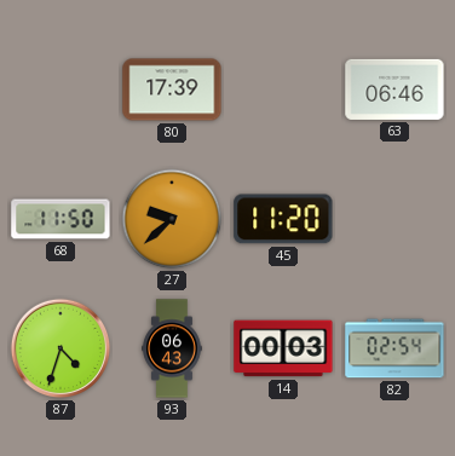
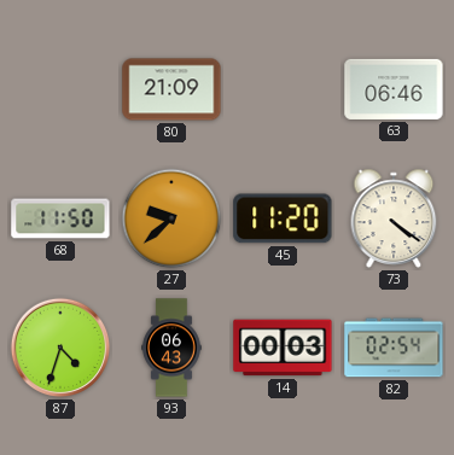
80: 17:39 -> 21:09 (171, 89)
73: none -> 4:21 (394, 218)
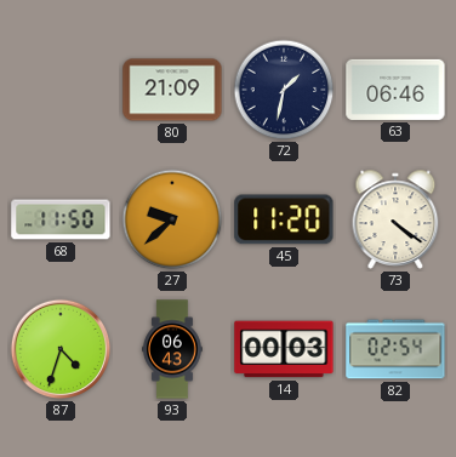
72: none -> 1:32 (284, 90)
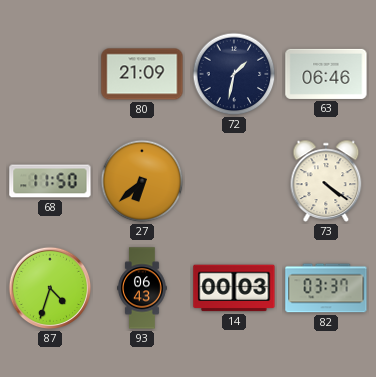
27: 9:38 -> 6:38 (142, 181)
45: 11:20 -> none (284, 219)
82: 02:54 -> 03:37 (326, 288)
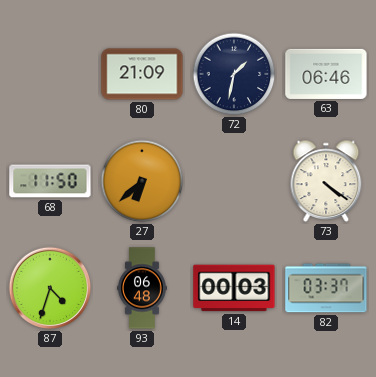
93: 06:43 -> 06:48 (142, 288)
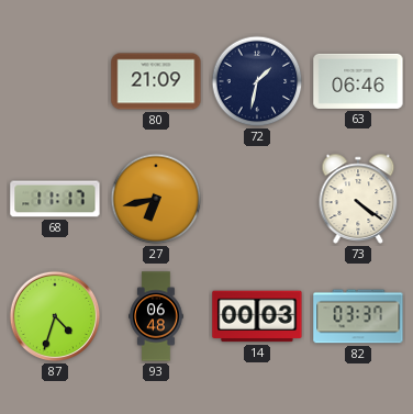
68: 11:50 -> 11:17 (55, 199)
27: 6:38 -> 6:43 (156, 199)
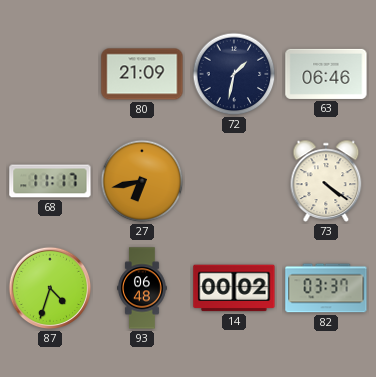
14: 00:03 -> 00:02 (234, 288)
